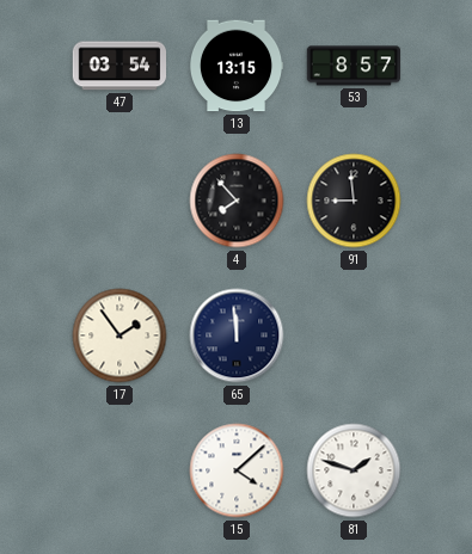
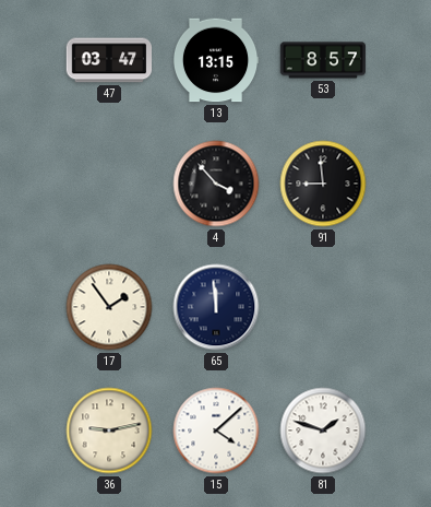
47: 03:54 -> 03:47 (109, 60)
4: 7:53 -> 3:53 (216, 184)
36: none -> 9:13 (109, 431)
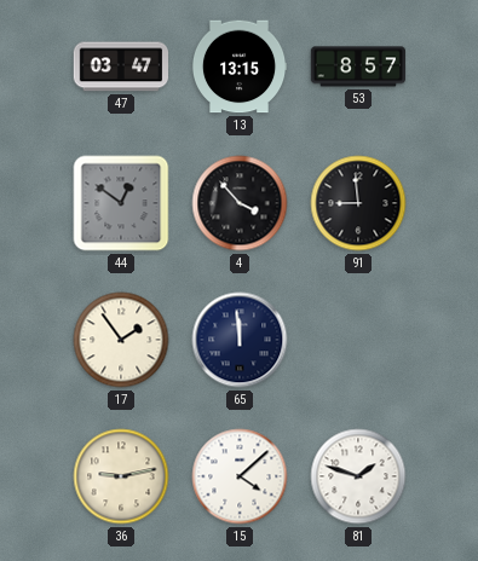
44: none -> 12:51 (121, 203)
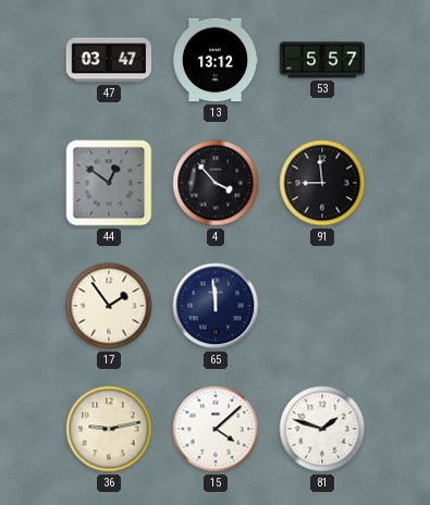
13: 13:15 -> 13:12 (216, 60)
53: 8:57 -> 5:57 (322, 60)
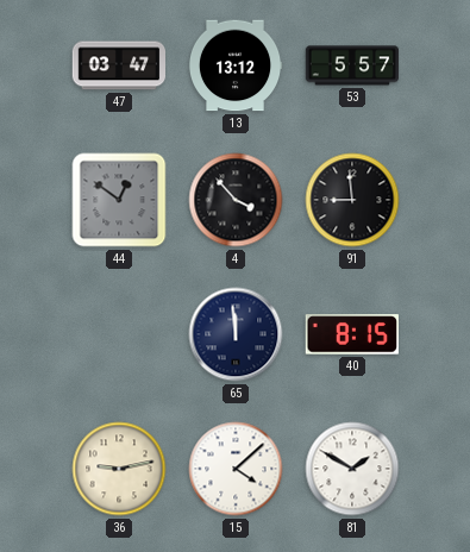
17: 1:54 -> none (109, 306)
40: none -> 8:15 (352, 334)
81: 1:48 -> 1:50 (352, 469)
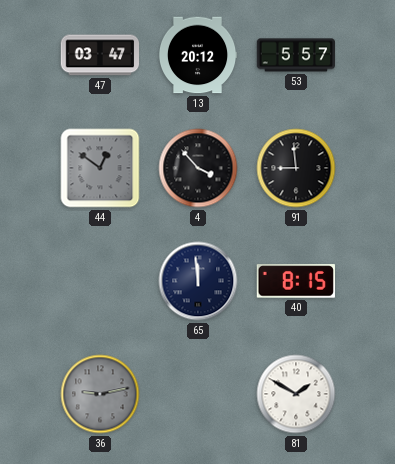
13: 13:12 -> 20:12 (198, 55)
36 dial: cream -> grey (100, 394)
15: 4:08 -> none (236, 469)
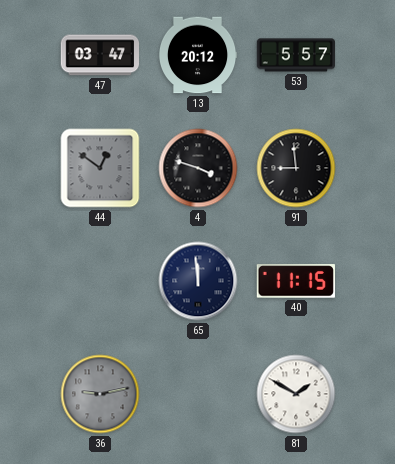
4: 3:53 -> 3:48 (198, 168)
40: 8:15 -> 11:15 (296, 281)
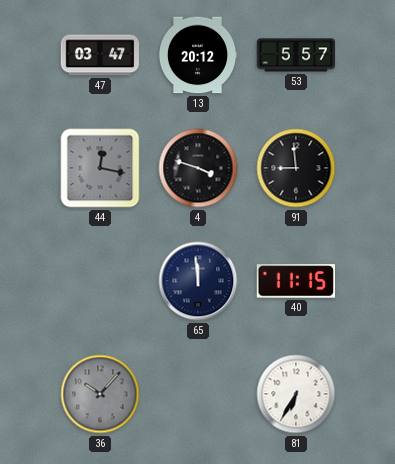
44: 12:51 -> 12:17 (100, 168)
36: 9:13 -> 10:07 (100, 394)
81: 1:50 -> 6:35 (296, 394)
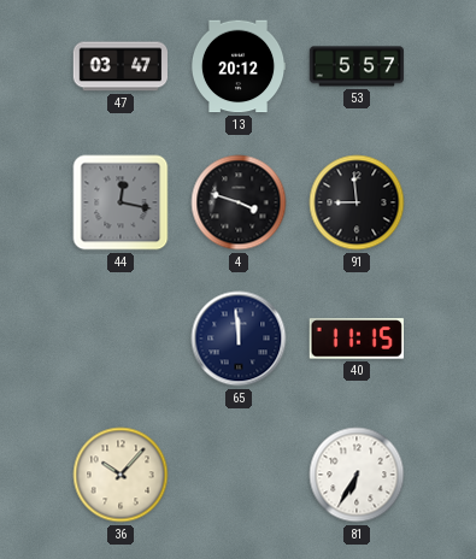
36 dial: grey -> cream (121, 475)
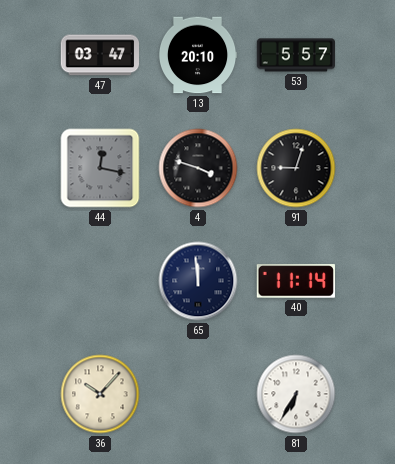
13: 20:12 -> 20:10 (198, 55)
91: 8:59 -> 9:03 (296, 168)
40: 11:15 -> 11:14 (296, 281)
